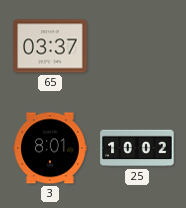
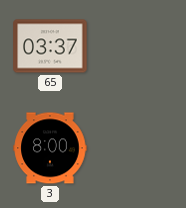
3: 8:01 -> 8:00 (50, 148)
25: 10:02 -> none (137, 148)
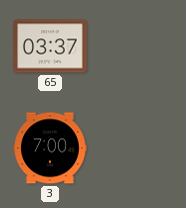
3: 8:00 -> 7:00 (50, 148)
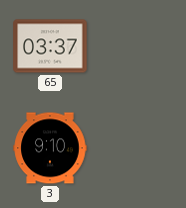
3: 7:00 -> 9:10 (50, 148)
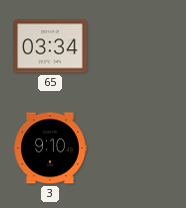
65: 03:37 -> 03:34 (50, 46)
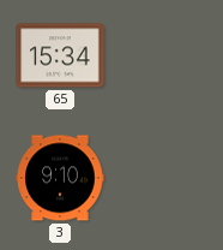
65: 03:34 -> 15:34 (60, 55)
